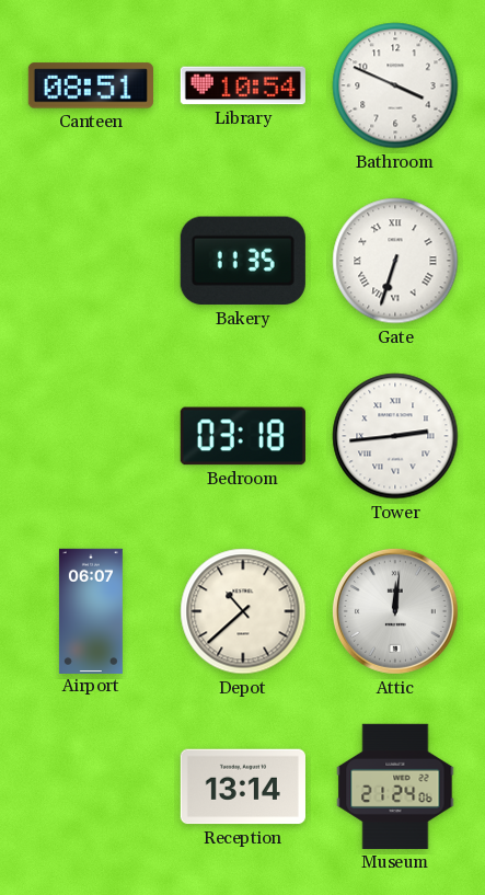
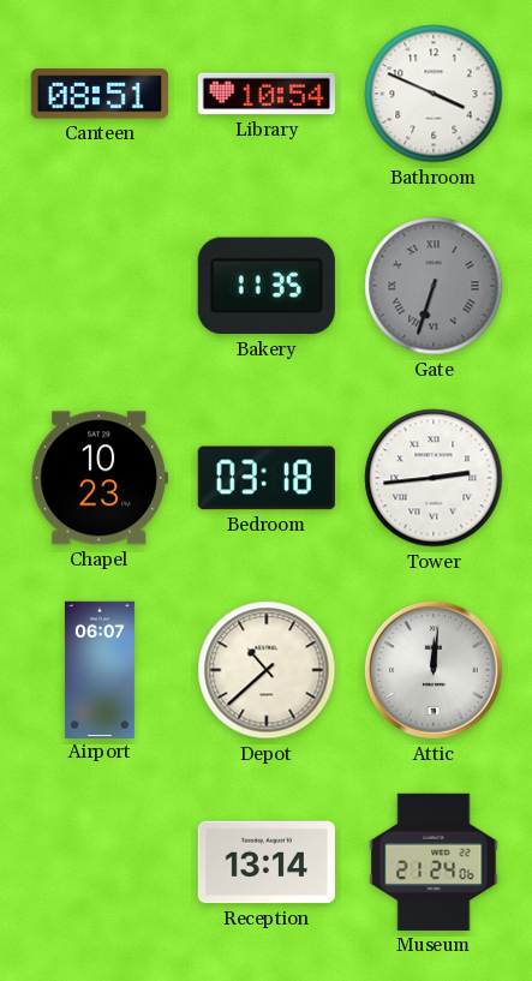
Gate dial: white -> grey (434, 286)
Chapel: none -> 10:23 (100, 478)
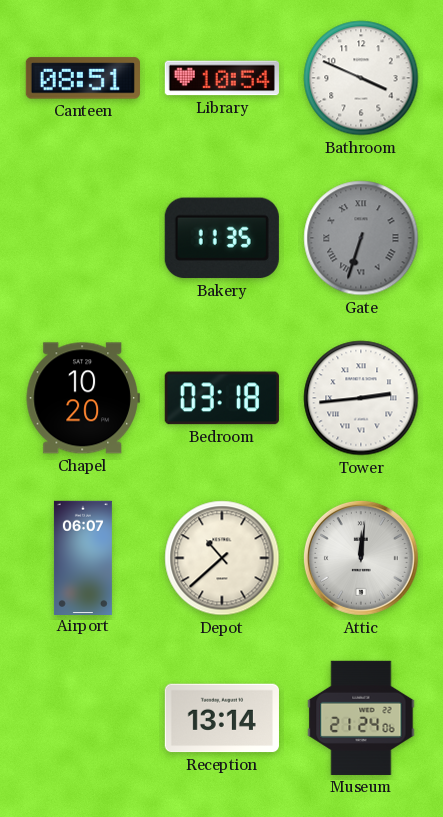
Chapel: 10:23 -> 10:20 (83, 398)
